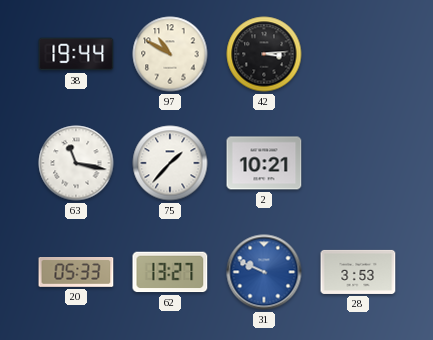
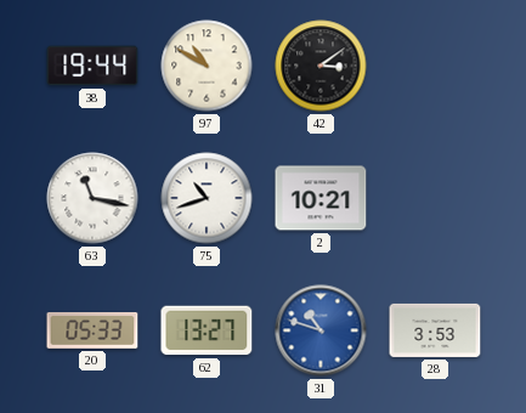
42: 3:14 -> 3:09 (321, 66)
75: 1:37 -> 10:42 (207, 198)
31: 9:49 -> 10:48 (321, 330)
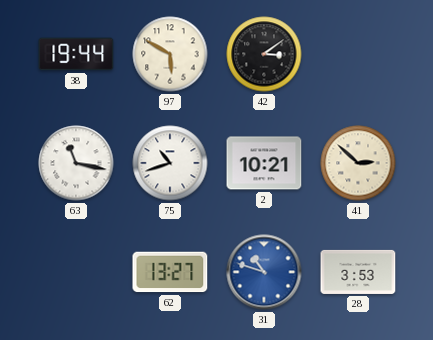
97: 10:50 -> 5:50 (170, 54)
41: none -> 2:52 (358, 163)
20: 05:33 -> none (92, 332)
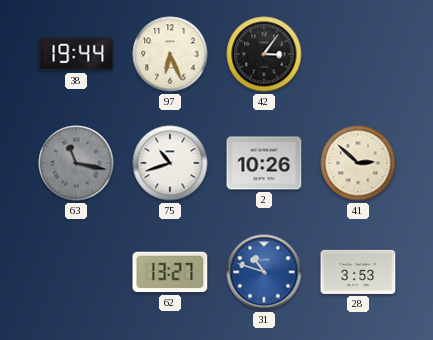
97: 5:50 -> 6:26 (170, 54)
42: 3:09 -> 3:06 (264, 54)
63 dial: white -> grey (76, 163)
2: 10:21 -> 10:26 (264, 163)
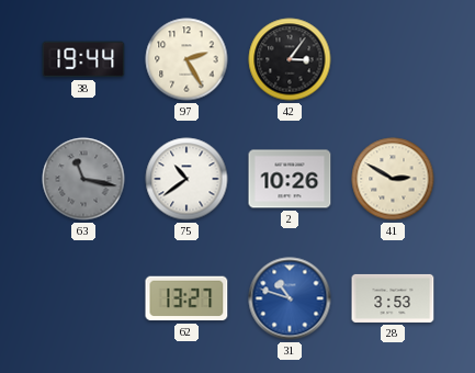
97: 6:26 -> 2:25 (186, 59)
75: 10:42 -> 10:39 (186, 179)
41: 2:52 -> 2:50 (393, 179)
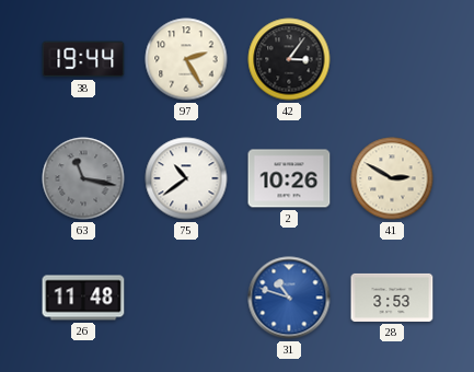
26: none -> 11:48 (83, 298)
62: 13:27 -> none (186, 298)
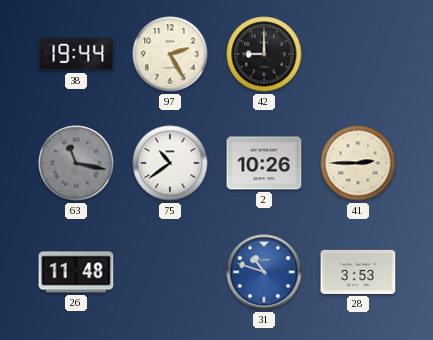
42: 3:06 -> 9:00 (264, 54)
41: 2:50 -> 2:45 (358, 163)
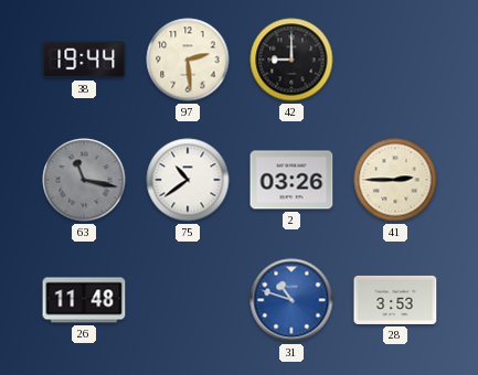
97: 2:25 -> 2:29 (188, 60)
2: 10:26 -> 03:26 (291, 180)
